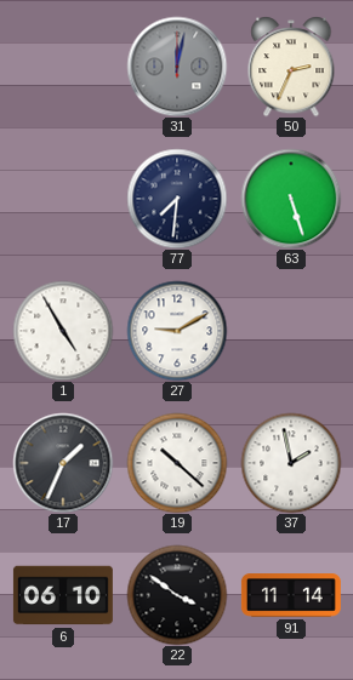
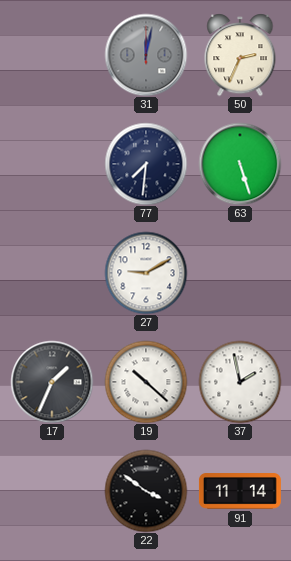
1: 4:55 -> none (63, 331)
6: 06:10 -> none (63, 595)
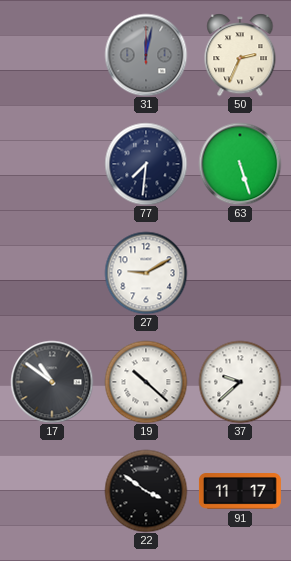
17: 1:34 -> 10:51 (52, 382)
37: 1:58 -> 9:38 (240, 382)
91: 11:14 -> 11:17 (240, 491)
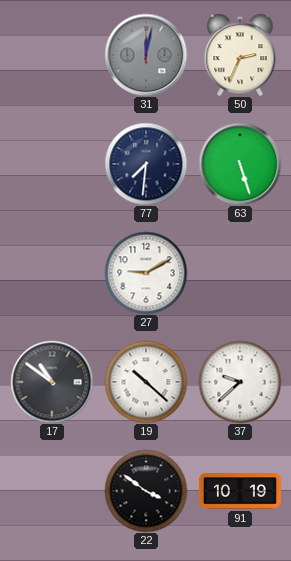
91: 11:17 -> 10:19 (240, 491)
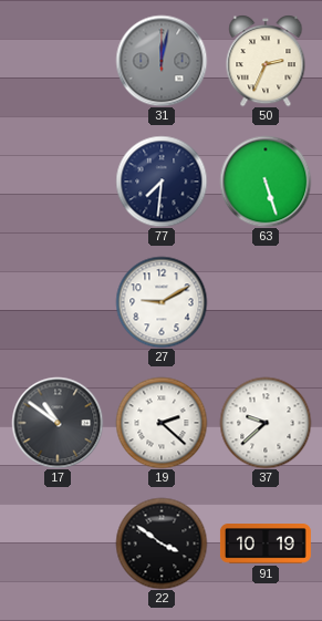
19: 10:22 -> 2:22 (162, 423)
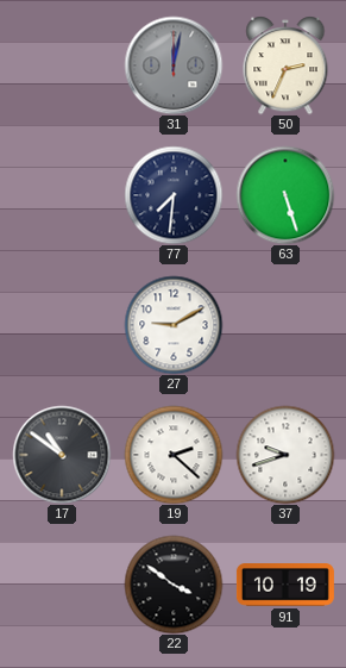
37: 9:38 -> 9:42 (285, 455)
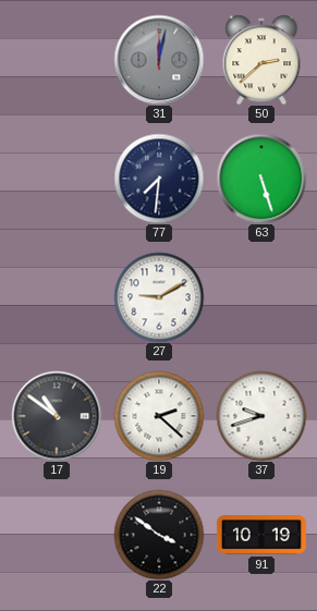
50: 2:34 -> 2:38 (261, 60)
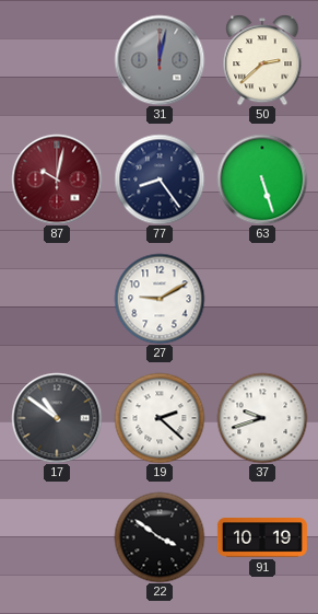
87: none -> 10:02 (57, 179)
77: 7:31 -> 8:24 (160, 179)
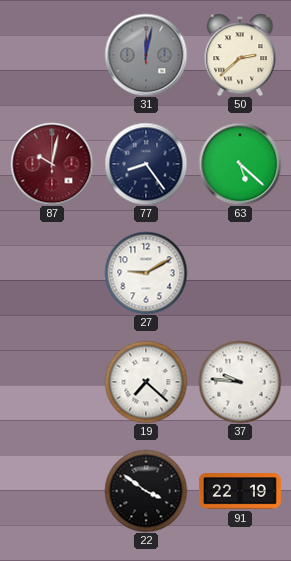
63: 5:27 -> 5:22 (240, 164)
17: 10:51 -> none (57, 418)
19: 2:22 -> 7:22 (146, 382)
37: 9:42 -> 9:46 (240, 382)
91: 10:19 -> 22:19 (240, 491)
